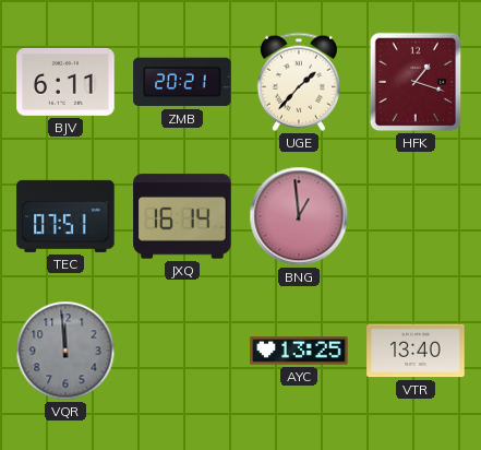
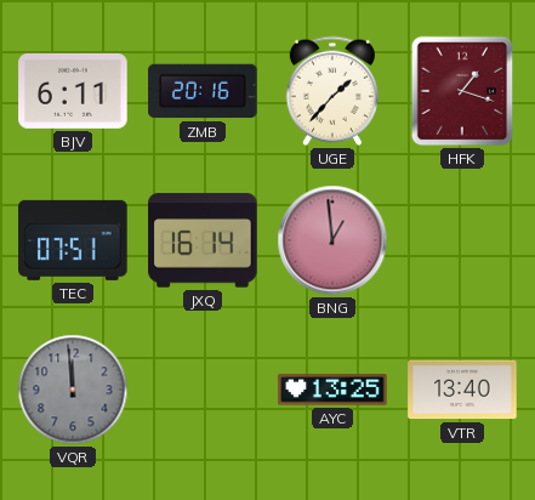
ZMB: 20:21 -> 20:16 (203, 91)
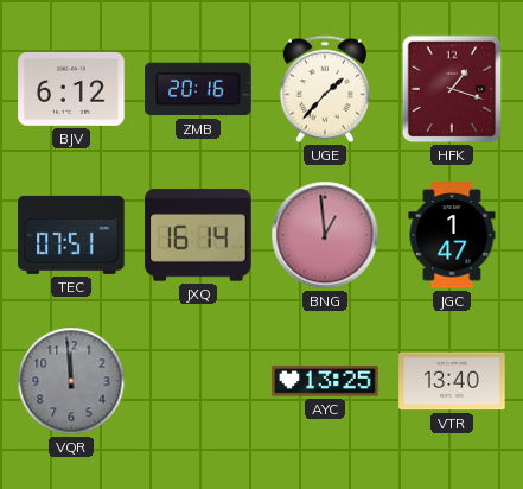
BJV: 6:11 -> 6:12 (71, 89)
JGC: none -> 1:47 (452, 235)
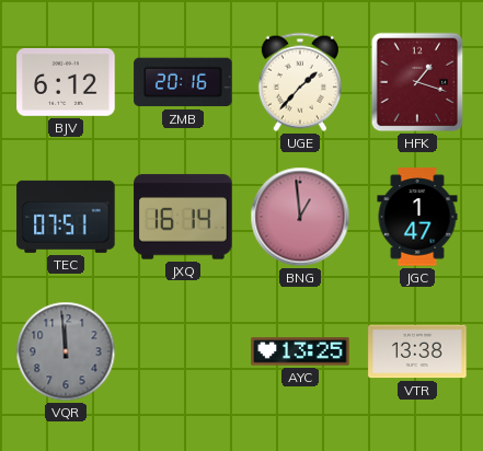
VTR: 13:40 -> 13:38 (417, 351)
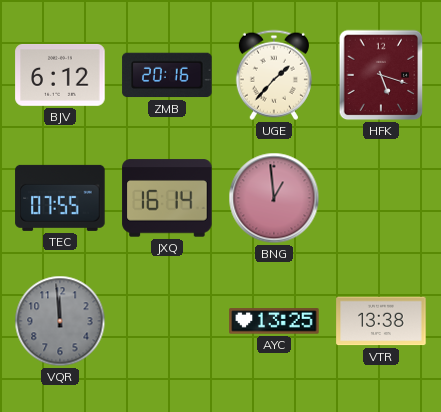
HFK: 1:18 -> 5:18 (381, 75)
TEC: 07:51 -> 07:55 (60, 198)
JGC: 1:47 -> none (417, 217)
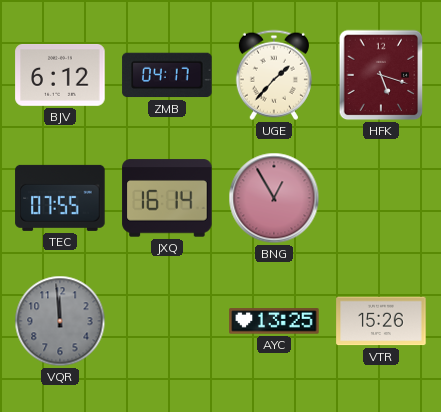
ZMB: 20:16 -> 04:17 (167, 75)
BNG: 12:59 -> 12:55 (274, 198)
VTR: 13:38 -> 15:26 (381, 321)
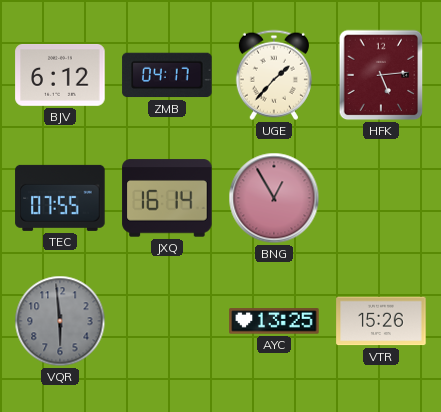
HFK: 5:18 -> 5:14 (381, 75)
VQR: 11:59 -> 5:59 (60, 321)
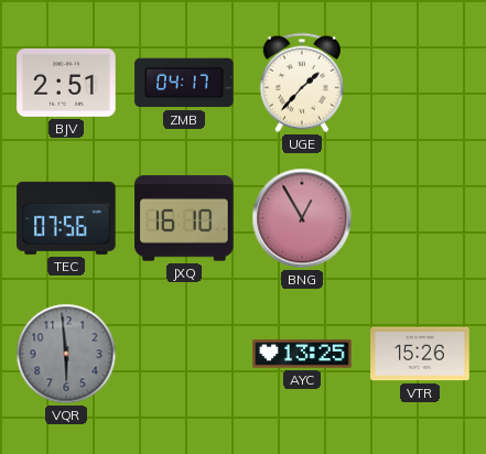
BJV: 6:12 -> 2:51 (66, 83)
HFK: 5:14 -> none (381, 75)
TEC: 07:55 -> 07:56 (66, 218)
JXQ: 16:14 -> 16:10 (184, 218)
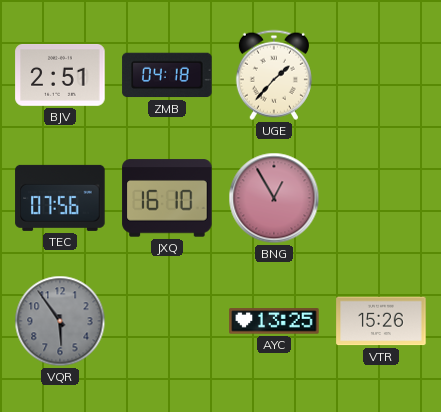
ZMB: 04:17 -> 04:18 (167, 75)
VQR: 5:59 -> 5:54 (60, 321)
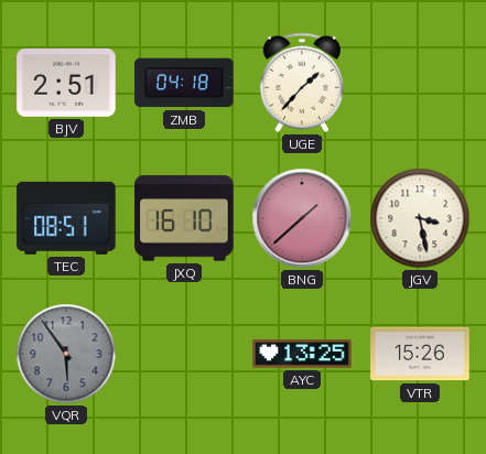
TEC: 07:56 -> 08:51 (66, 218)
BNG: 12:55 -> 1:38 (302, 218)
JGV: none -> 3:28 (420, 218)
